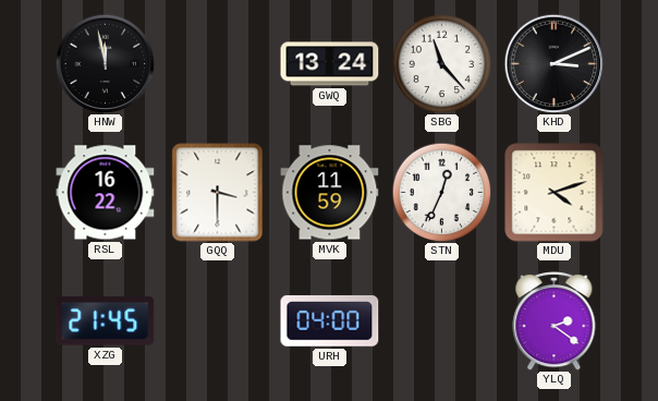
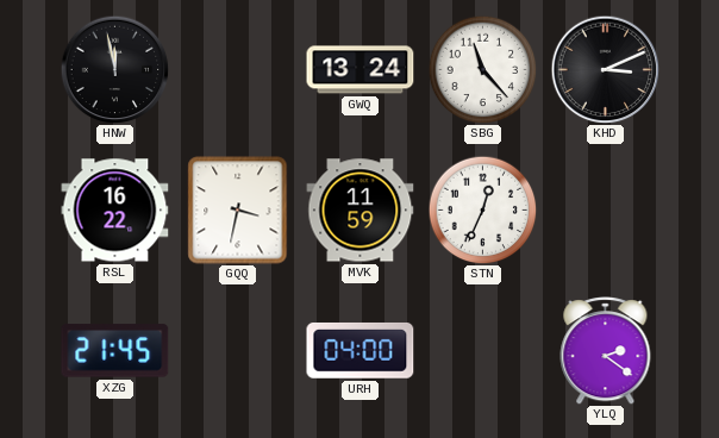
GQQ: 3:30 -> 3:32 (238, 211)
MDU: 4:12 -> none (555, 193)
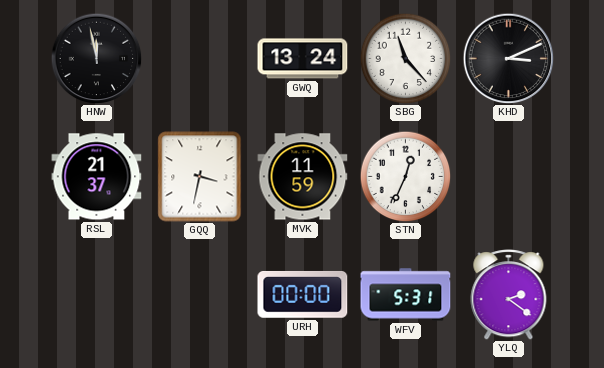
RSL: 16:22 -> 21:37 (97, 177)
XZG: 21:45 -> none (115, 351)
URH: 04:00 -> 00:00 (303, 294)
WFV: none -> 5:31 (406, 295)
